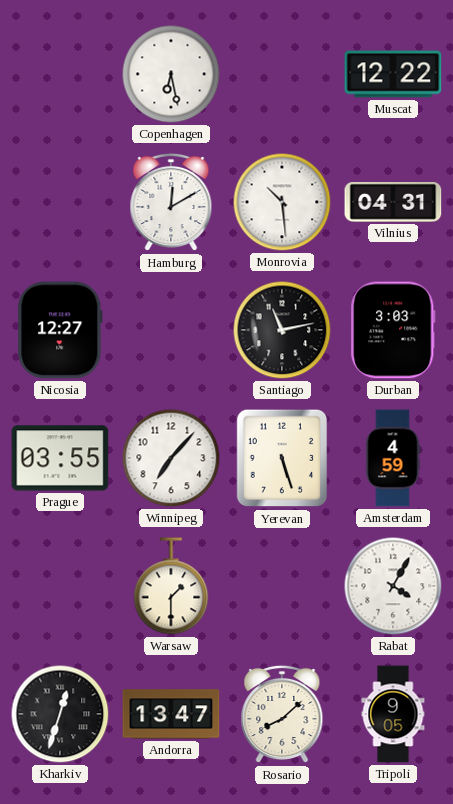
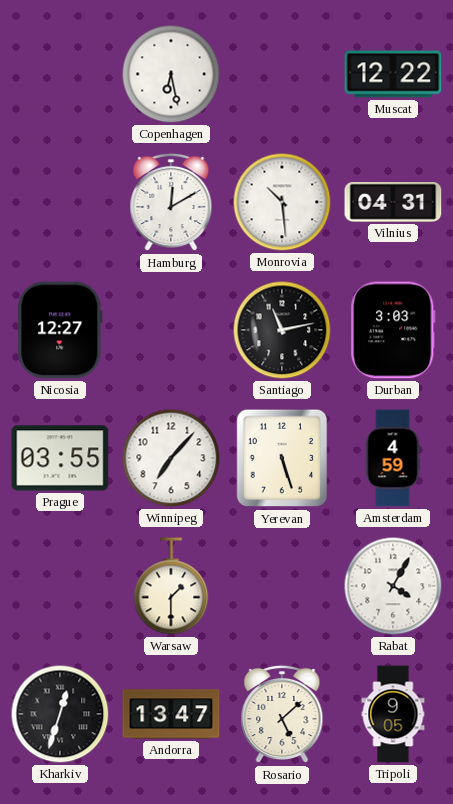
Rosario: 8:08 -> 5:08 (282, 714)
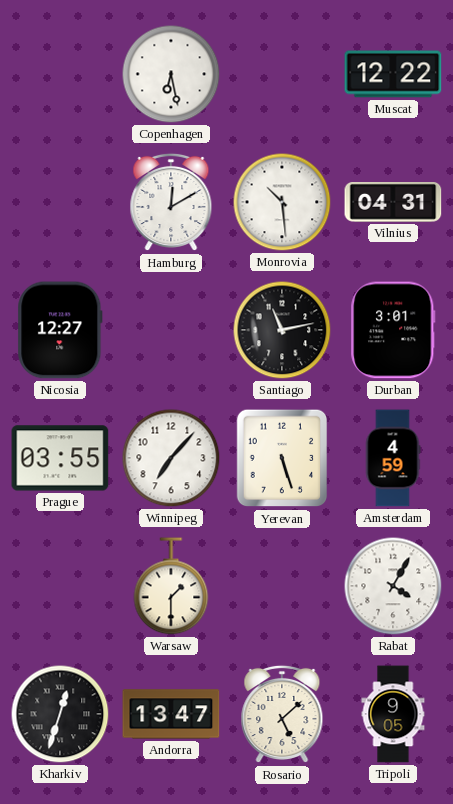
Durban: 3:03 -> 3:01 (393, 330)
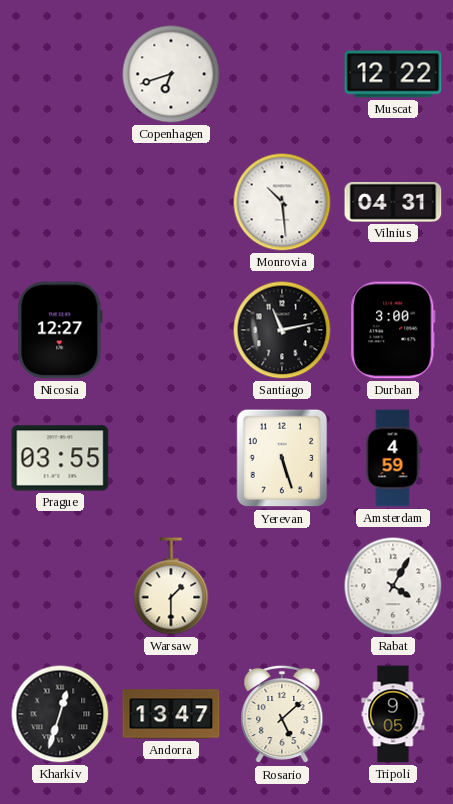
Copenhagen: 6:28 -> 6:42 (171, 74)
Hamburg: 12:10 -> none (171, 202)
Durban: 3:01 -> 3:00 (393, 330)
Winnipeg: 7:07 -> none (171, 458)
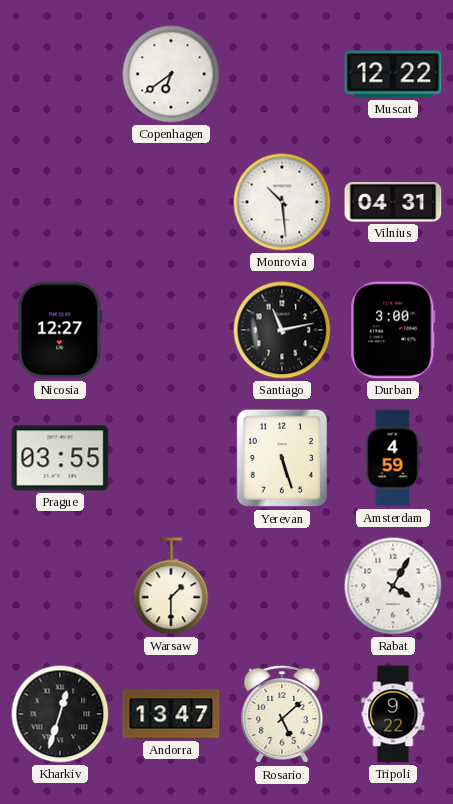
Copenhagen: 6:42 -> 6:39 (171, 74)
Tripoli: 9:05 -> 9:22 (393, 714)
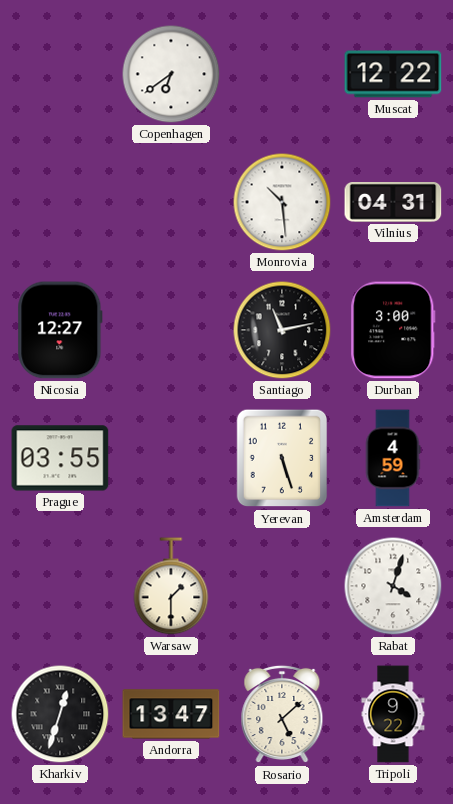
Rabat: 4:05 -> 4:03 (393, 586)
